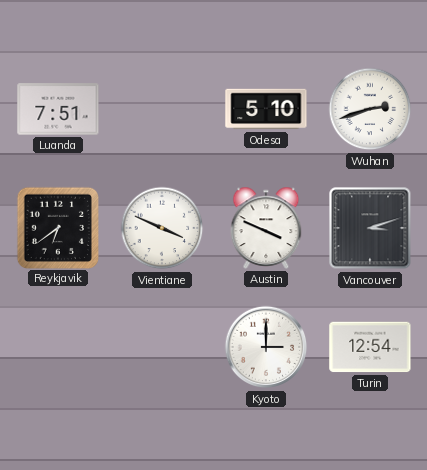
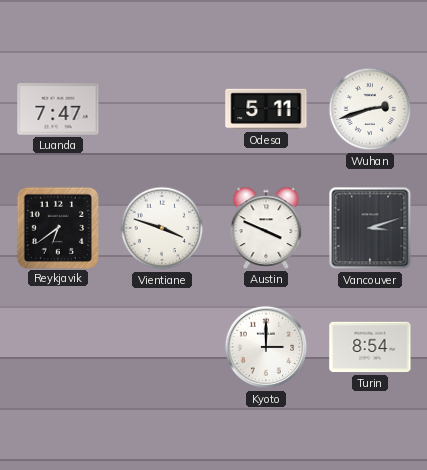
Luanda: 7:51 -> 7:47 (58, 109)
Odesa: 5:10 -> 5:11 (266, 109)
Vientiane: 3:49 -> 3:48 (162, 228)
Turin: 12:54 -> 8:54 (370, 347)
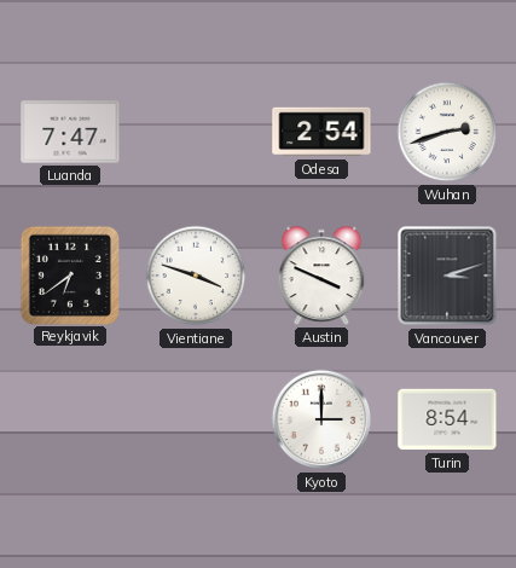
Odesa: 5:11 -> 2:54 (321, 132)
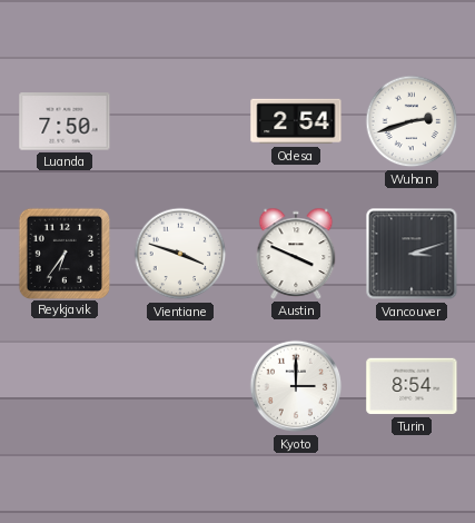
Luanda: 7:47 -> 7:50 (65, 121)
Reykjavik: 6:39 -> 6:36 (63, 253)
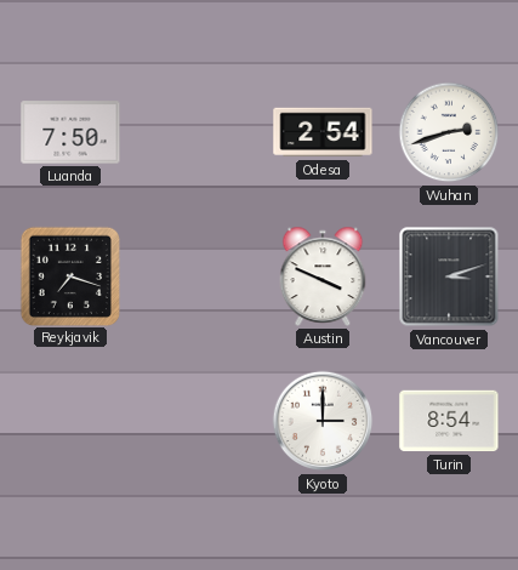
Reykjavik: 6:36 -> 7:18 (69, 275)
Vientiane: 3:48 -> none (180, 254)
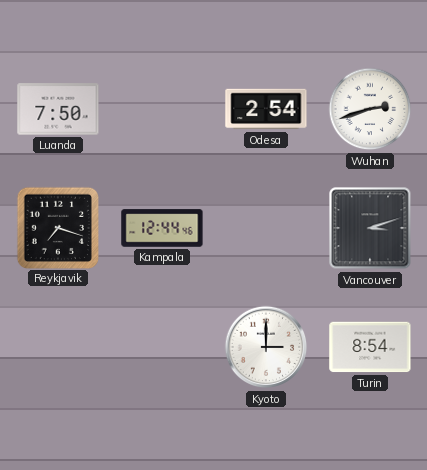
Kampala: none -> 12:44 (162, 228)
Austin: 3:49 -> none (323, 277)
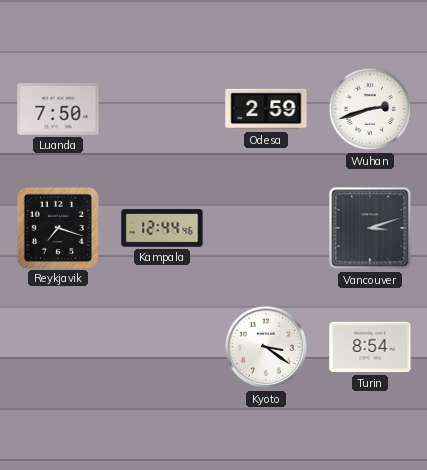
Odesa: 2:54 -> 2:59 (266, 109)
Kyoto: 3:00 -> 3:21 (266, 347)
